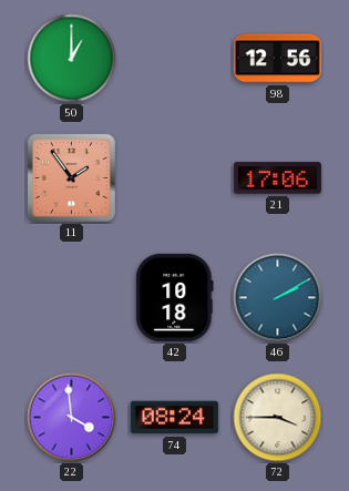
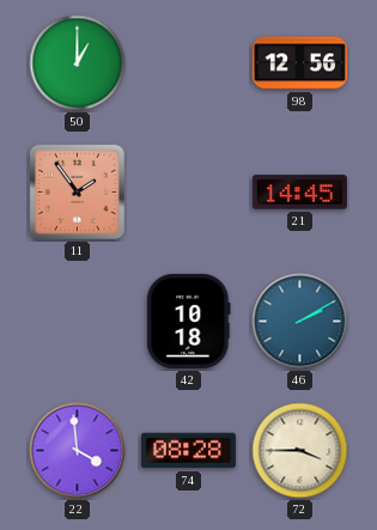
21: 17:06 -> 14:45 (299, 193)
74: 08:24 -> 08:28 (188, 451)
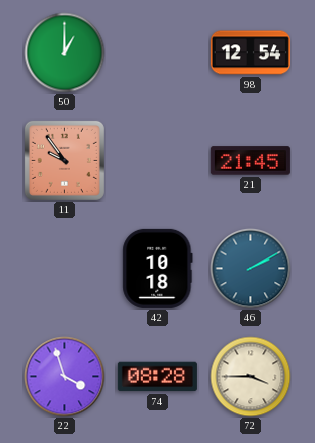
98: 12:56 -> 12:54 (250, 53)
11: 1:54 -> 9:54 (64, 160)
21: 14:45 -> 21:45 (250, 161)
22: 3:59 -> 3:57 (65, 377)
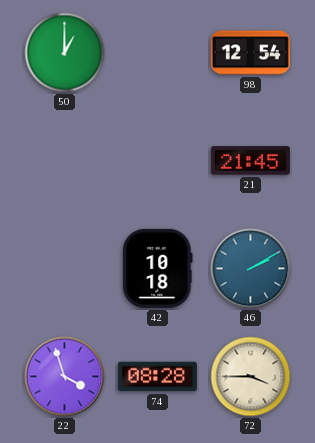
11: 9:54 -> none (64, 160)
